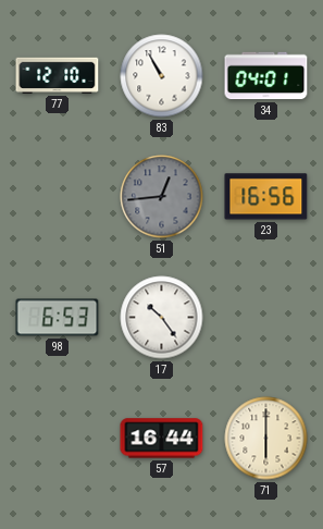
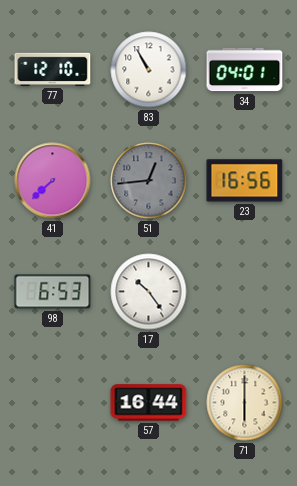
41: none -> 7:38 (53, 181)
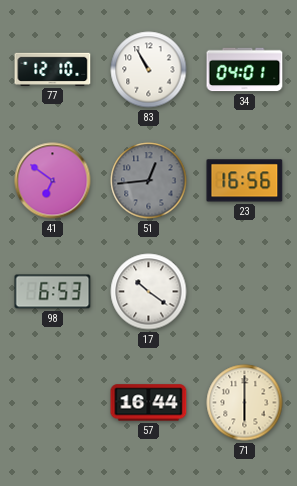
41: 7:38 -> 6:51 (53, 181)
17: 10:24 -> 10:21 (149, 292)
